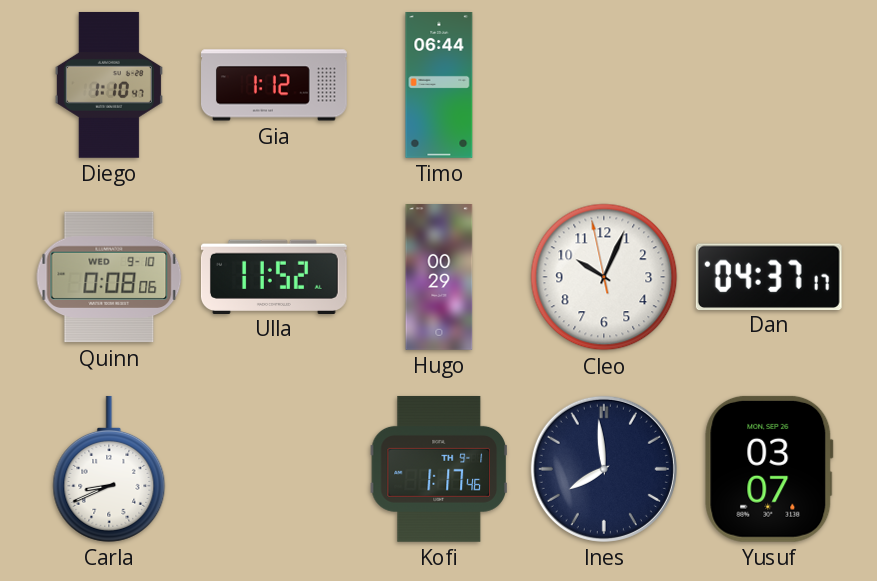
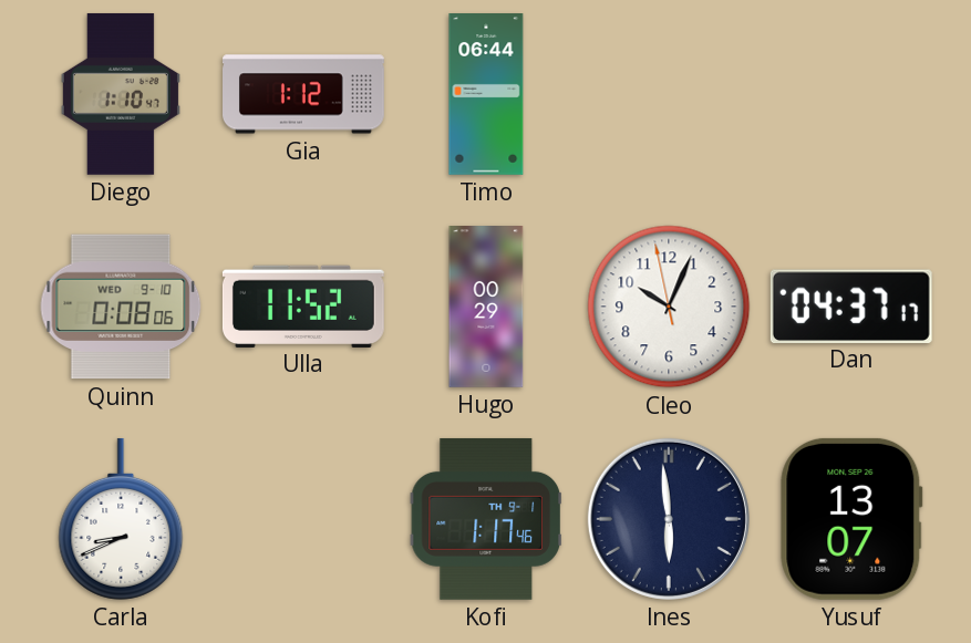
Ines: 7:59 -> 5:59 (669, 519)
Yusuf: 03:07 -> 13:07 (851, 519)
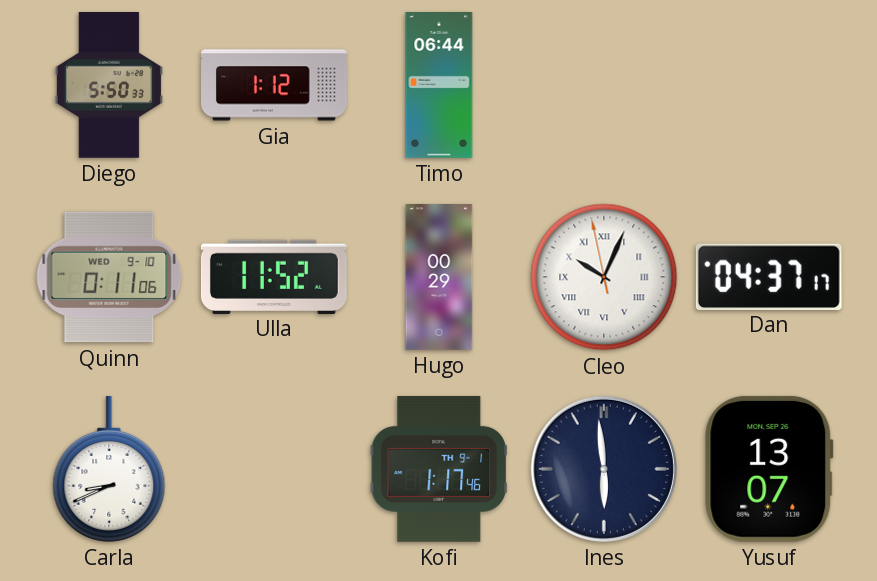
Diego: 1:10 -> 5:50 (109, 85)
Quinn: 0:08 -> 0:11 (109, 277)
Cleo numerals: Arabic -> Roman (604, 277)
